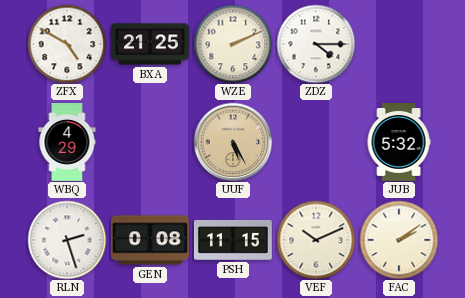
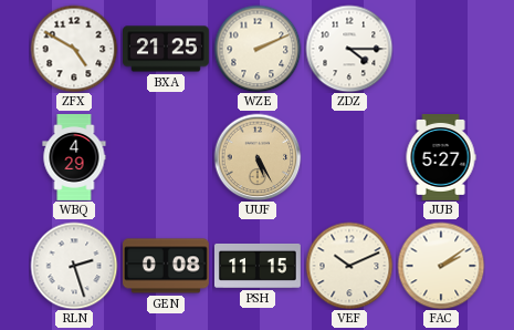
JUB: 5:32 -> 5:27 (441, 158)
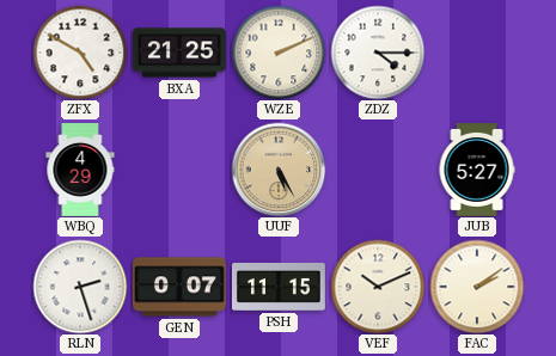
GEN: 0:08 -> 0:07 (179, 287)
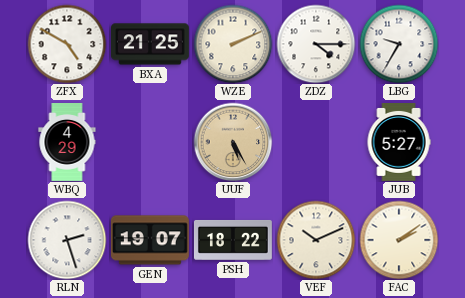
LBG: none -> 9:35 (399, 44)
GEN: 0:07 -> 19:07 (150, 240)
PSH: 11:15 -> 18:22 (233, 240)
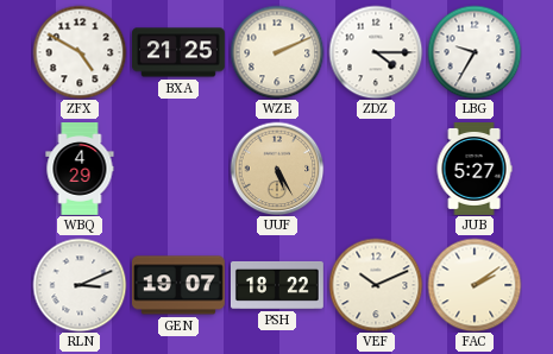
RLN: 2:27 -> 3:11 (80, 285)
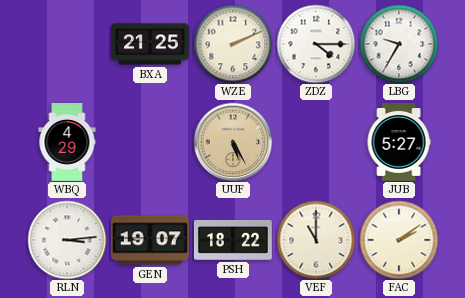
ZFX: 4:50 -> none (80, 52)
RLN: 3:11 -> 3:14 (67, 240)
VEF: 10:11 -> 11:00 (316, 240)
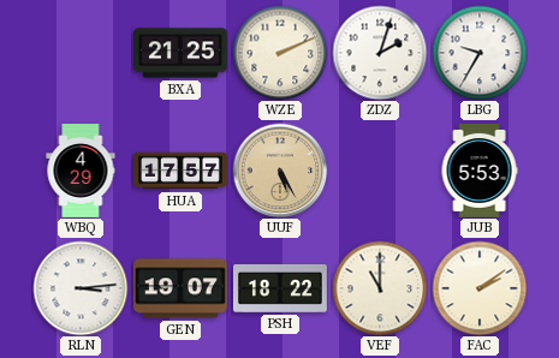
ZDZ: 4:15 -> 2:03 (380, 53)
HUA: none -> 17:57 (182, 171)
JUB: 5:27 -> 5:53 (480, 172)
